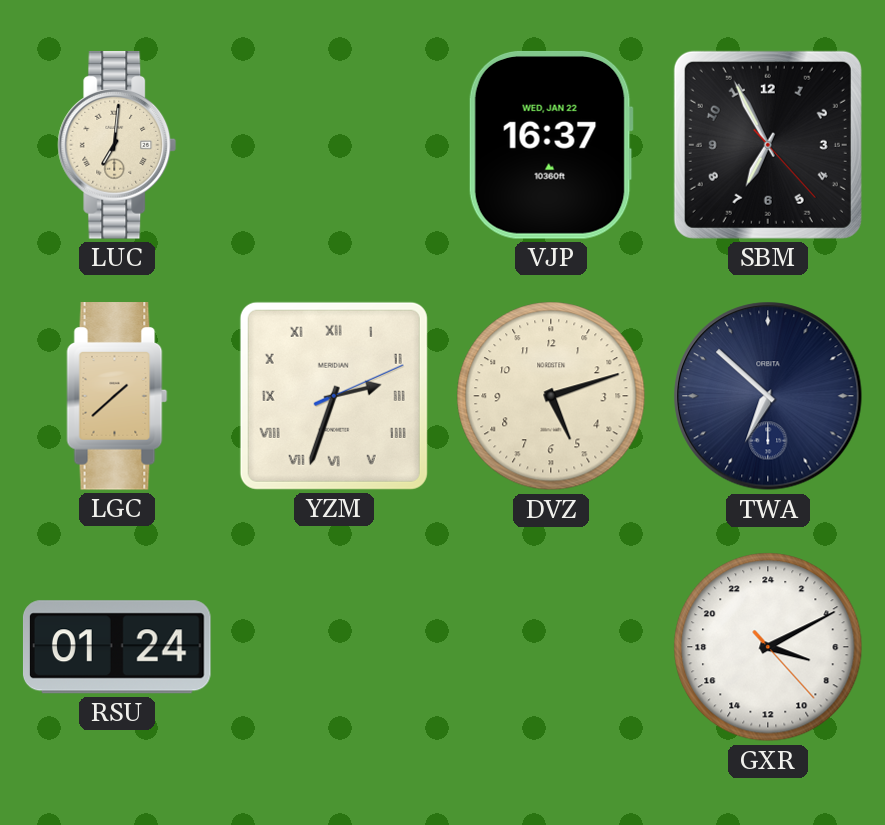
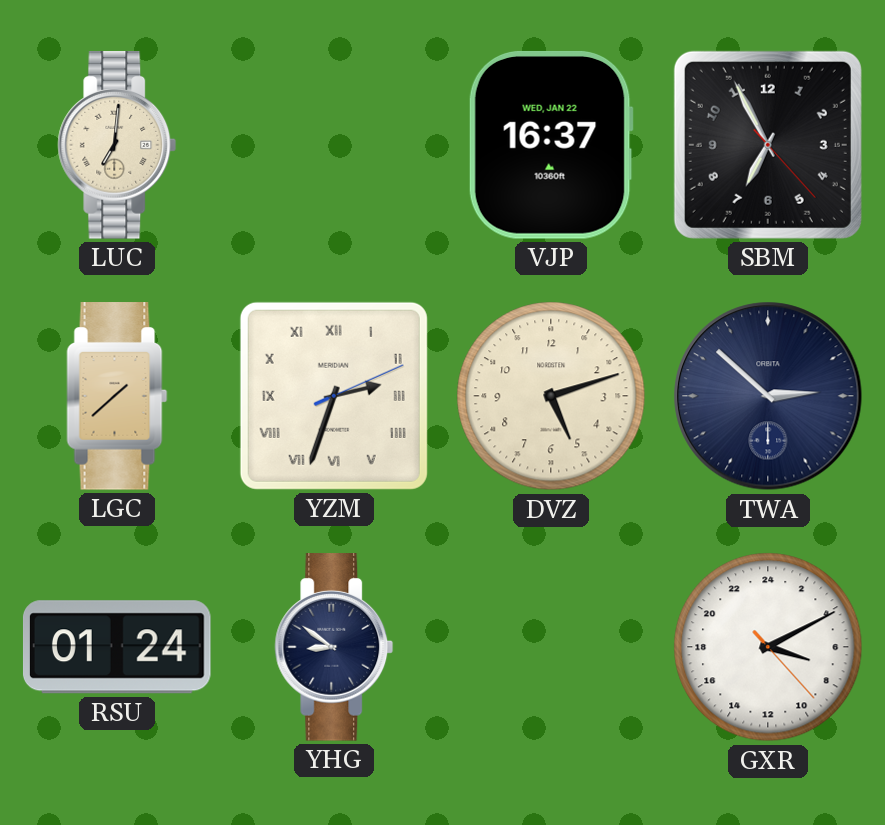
TWA: 6:52 -> 2:52 (768, 396)
YHG: none -> 8:51 (334, 647)
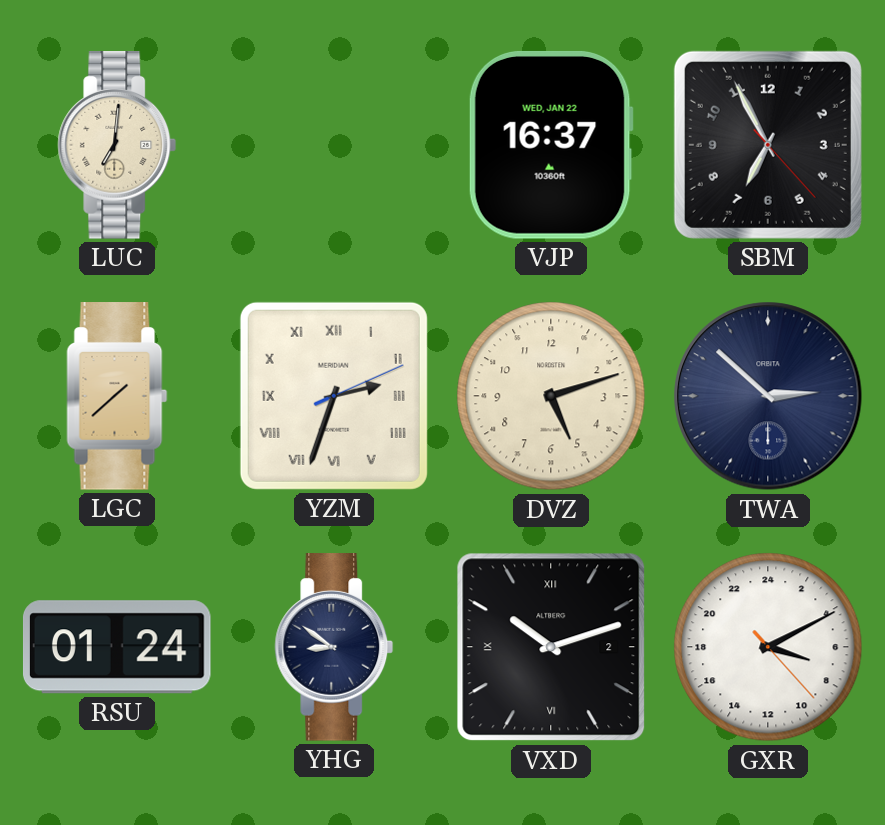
VXD: none -> 10:12 (551, 647)
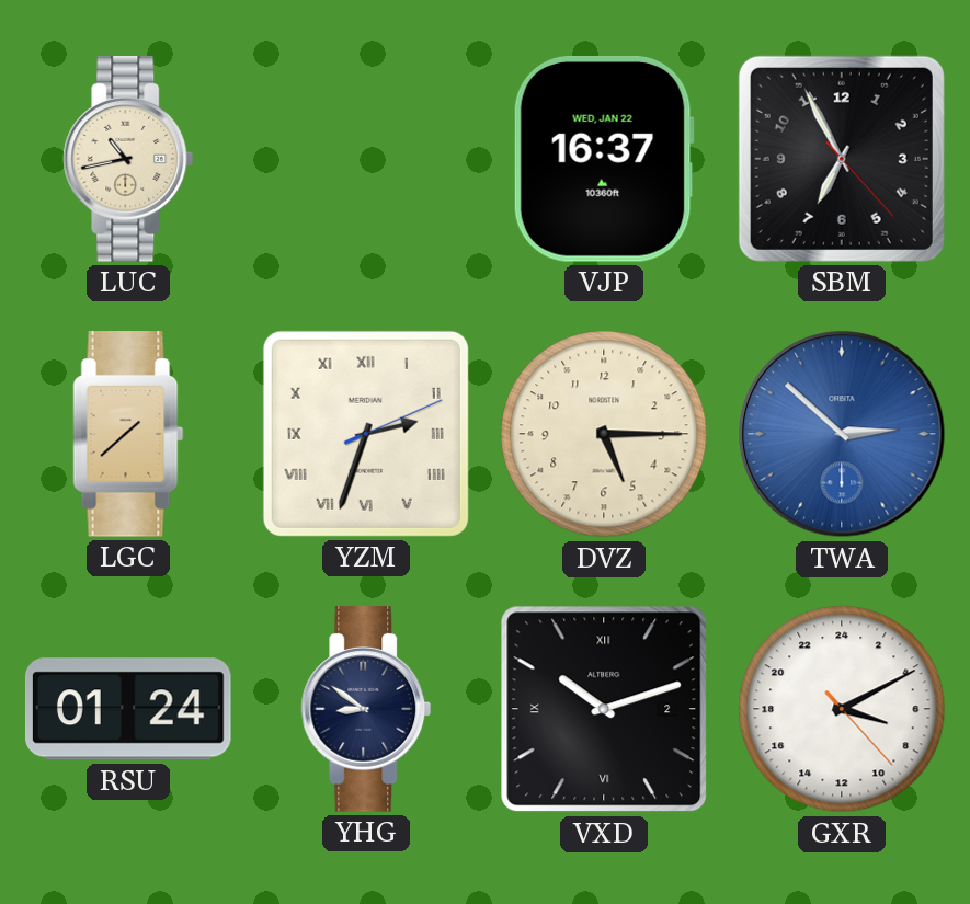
LUC: 7:01 -> 10:43 (128, 159)
DVZ: 5:12 -> 5:15 (604, 434)
TWA dial: navy -> blue (842, 434)
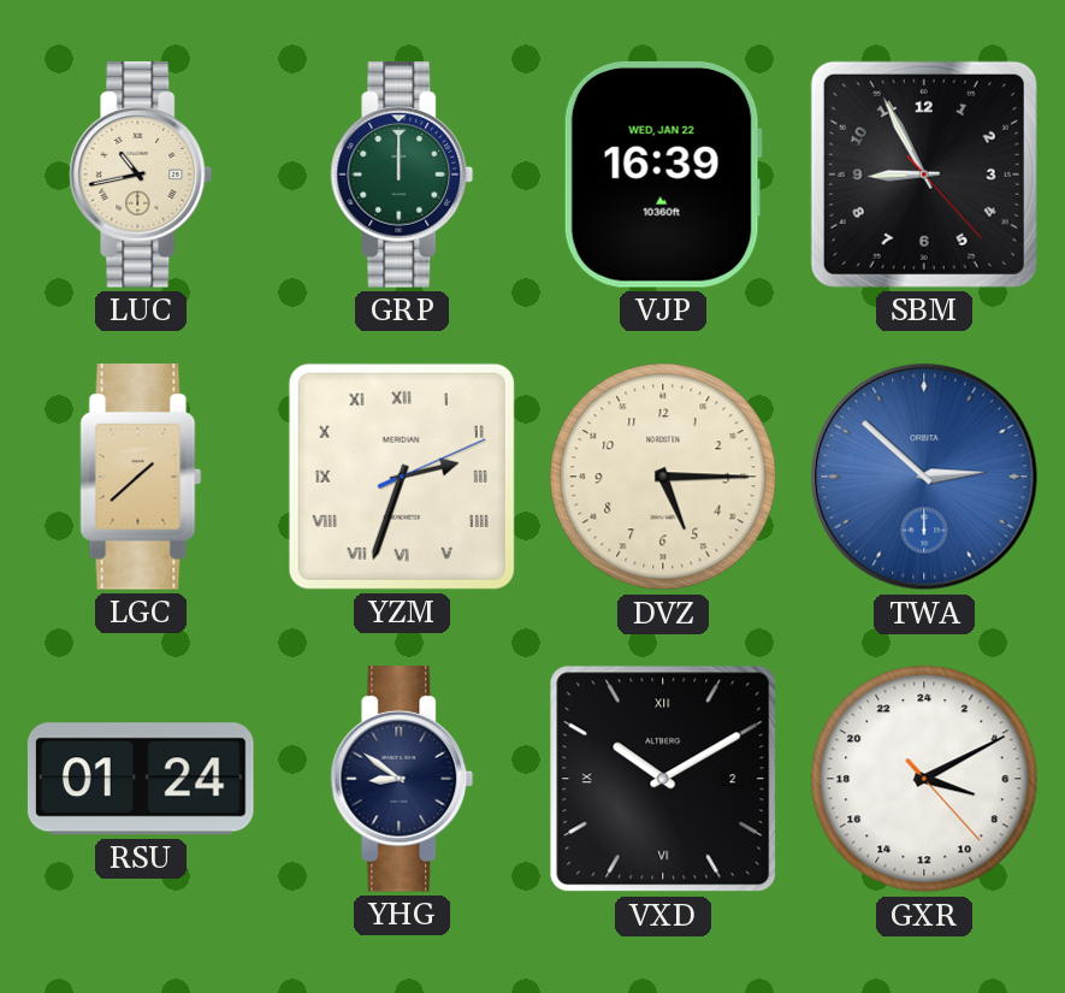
GRP: none -> 12:00 (402, 175)
VJP: 16:37 -> 16:39 (663, 175)
SBM: 6:55 -> 8:55 (924, 175)
VXD: 10:12 -> 10:10 (663, 779)
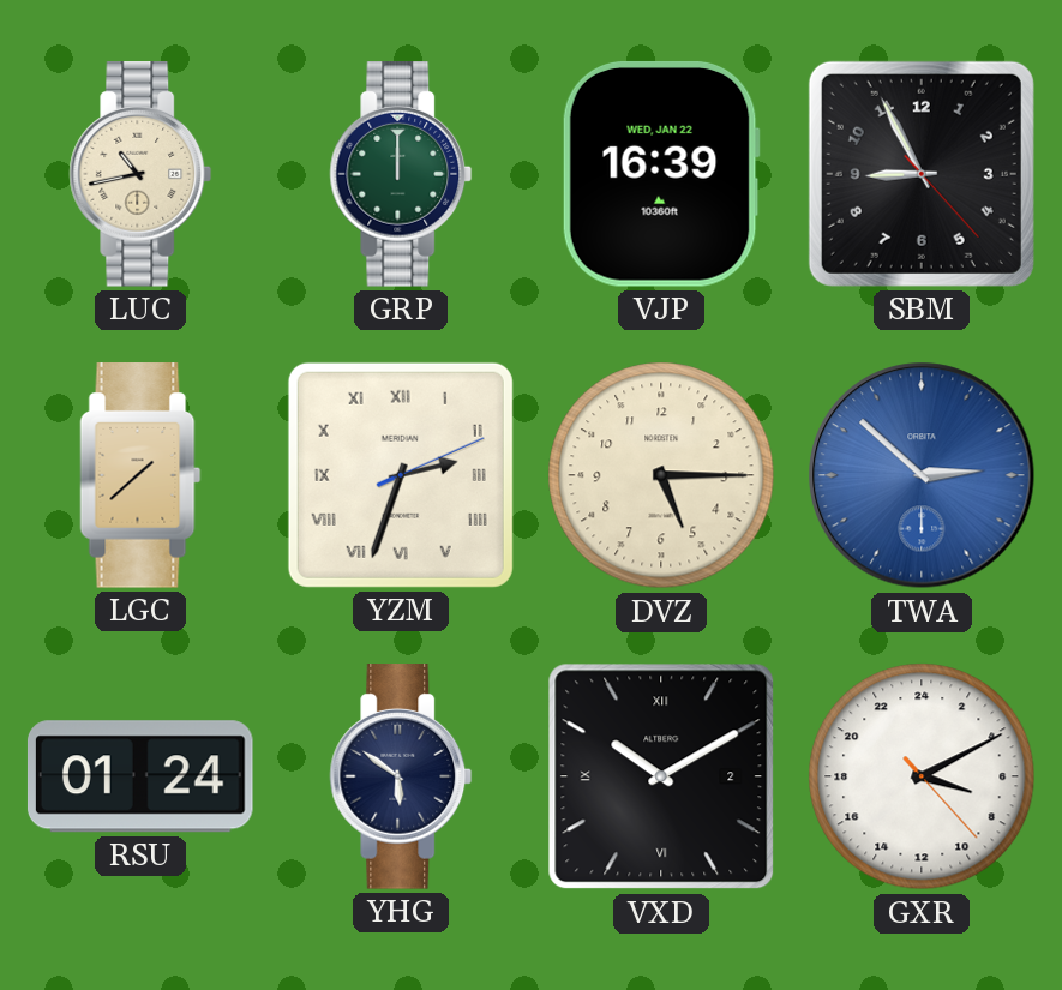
YHG: 8:51 -> 5:51 (401, 776)
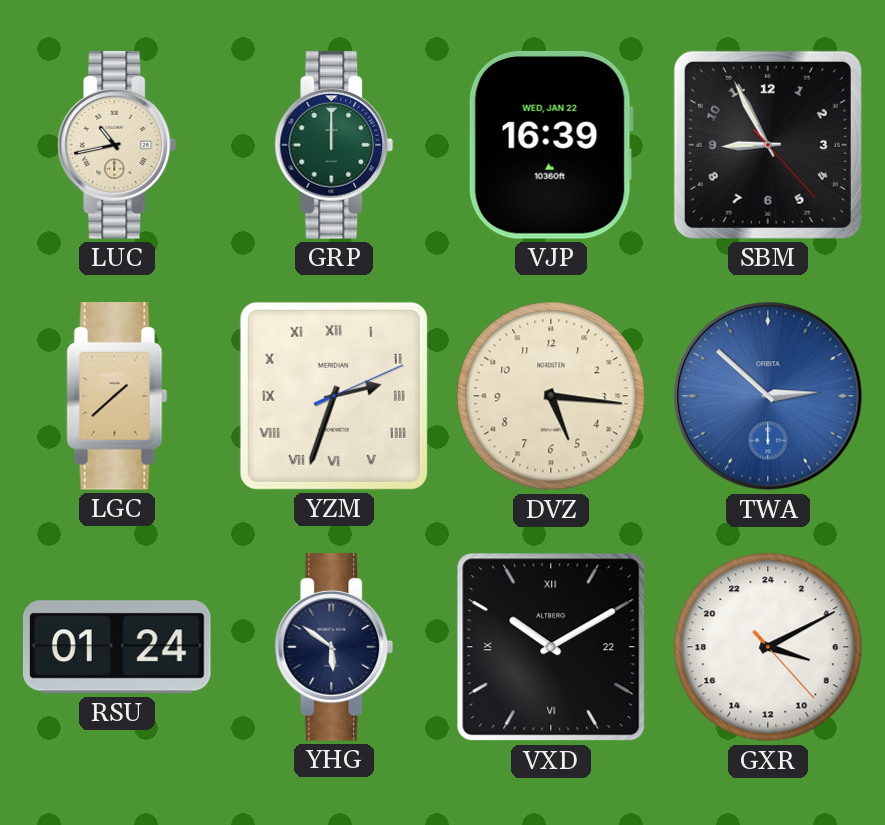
DVZ: 5:15 -> 5:16 (551, 396)
VXD date: 2 -> 22 (551, 647)
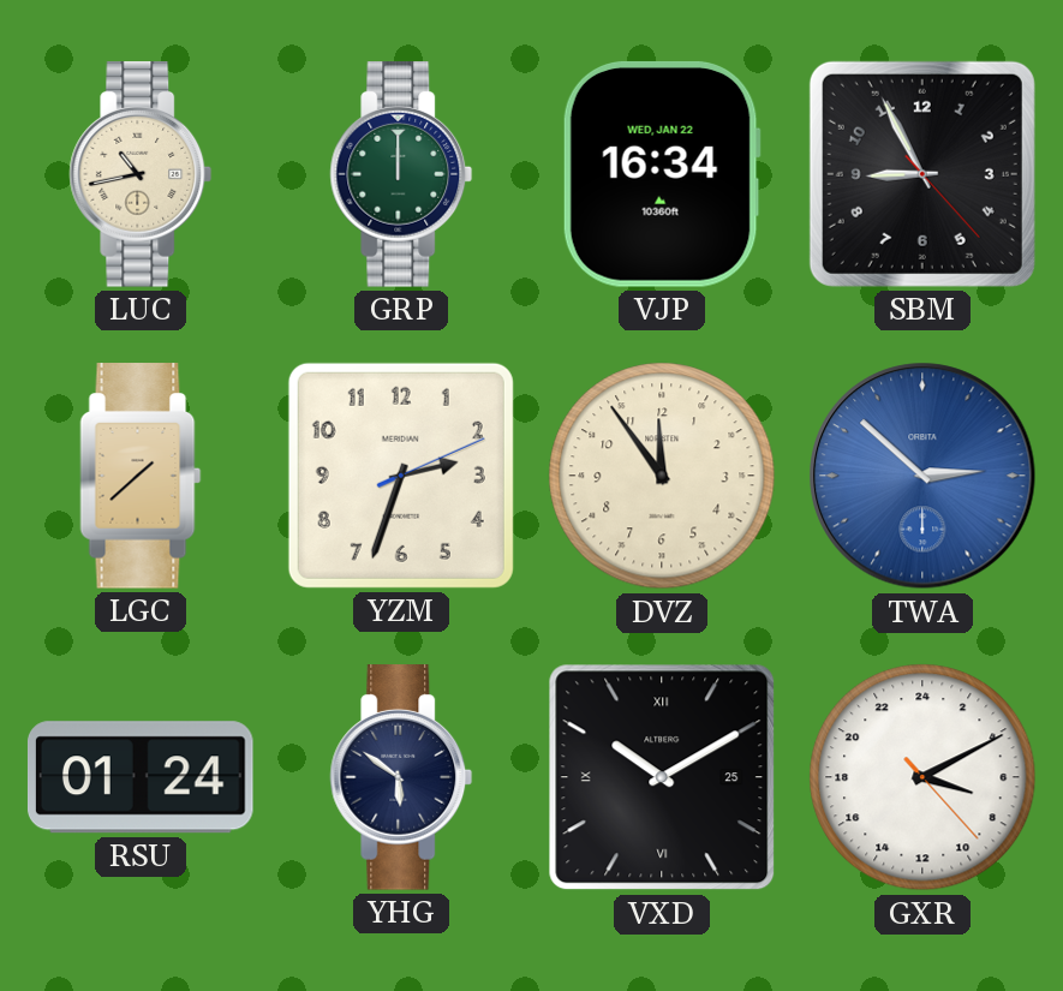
VJP: 16:39 -> 16:34 (662, 174)
YZM numerals: Roman -> Arabic (401, 476)
DVZ: 5:16 -> 11:54 (662, 476)
VXD date: 22 -> 25 (662, 777)
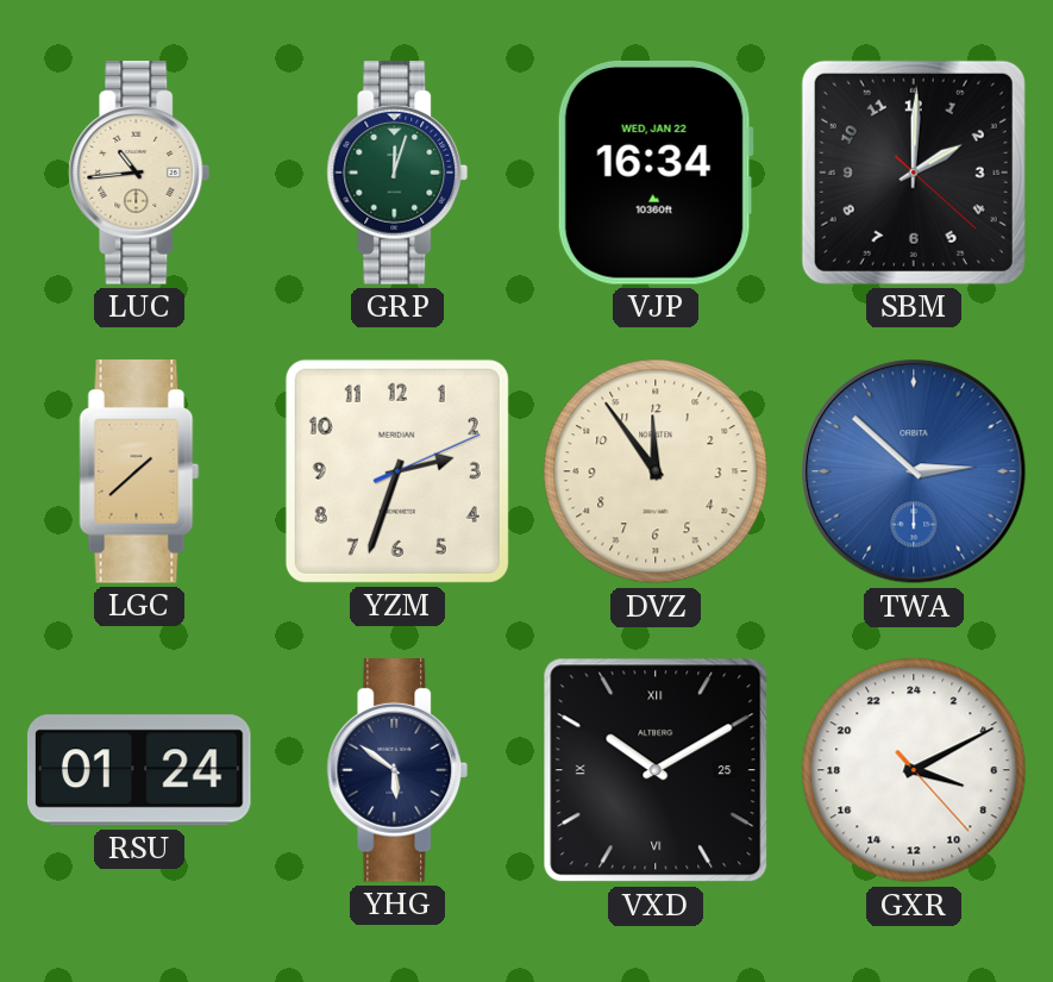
LUC: 10:43 -> 10:44 (139, 173)
GRP: 12:00 -> 12:03 (397, 173)
SBM: 8:55 -> 2:00 (914, 173)
